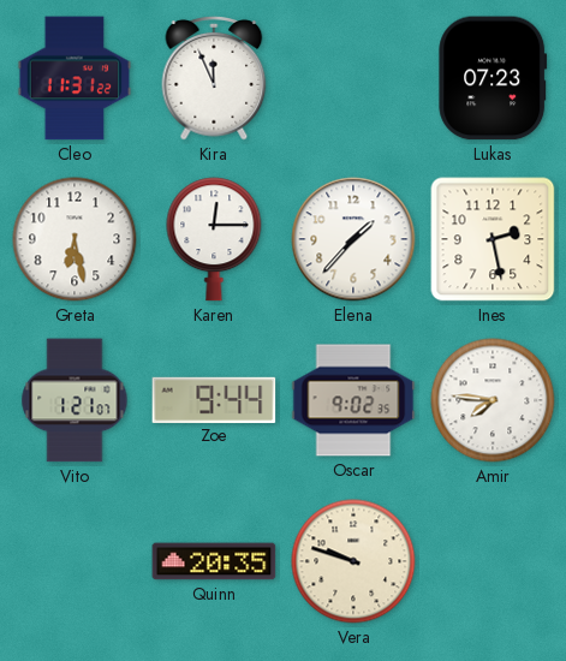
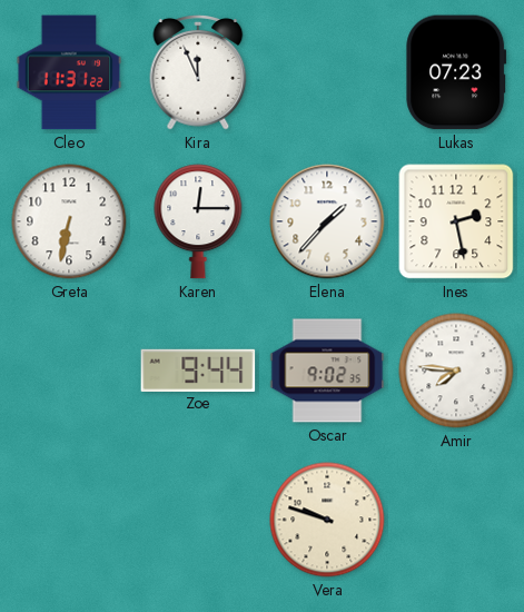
Greta: 6:28 -> 6:32 (69, 221)
Vito: 1:21 -> none (75, 400)
Quinn: 20:35 -> none (214, 561)
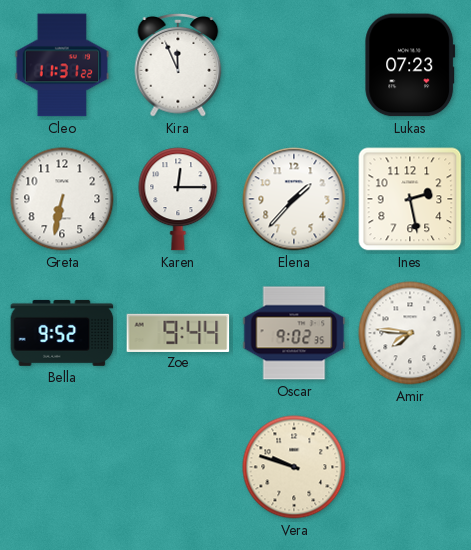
Bella: none -> 9:52 (62, 333)
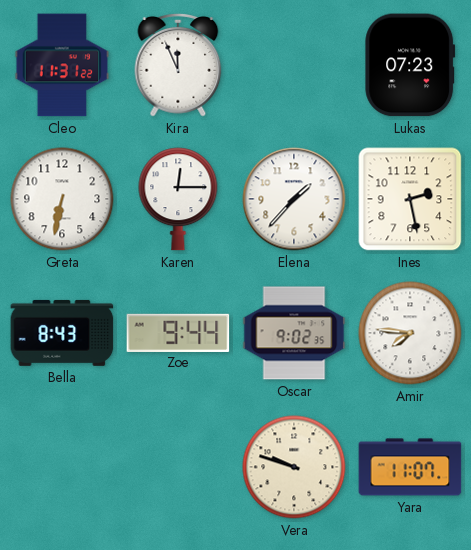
Bella: 9:52 -> 8:43 (62, 333)
Yara: none -> 11:07 (410, 467)
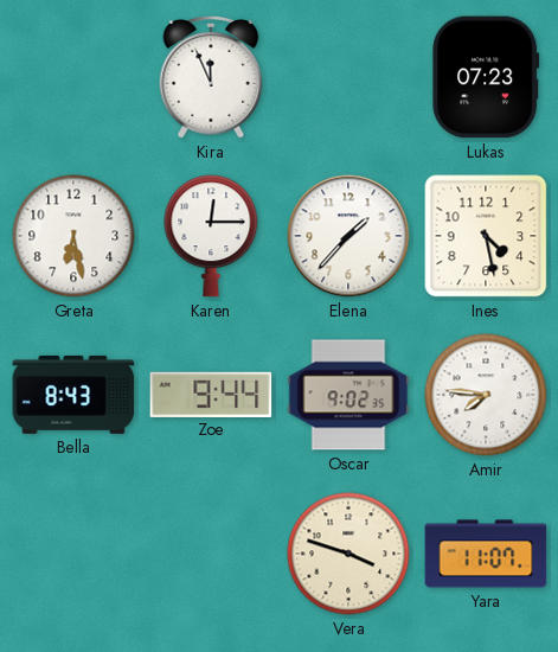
Cleo: 11:31 -> none (62, 65)
Greta: 6:32 -> 6:28 (73, 236)
Ines: 2:28 -> 4:28 (486, 236)
Vera: 9:48 -> 3:48 (348, 554)
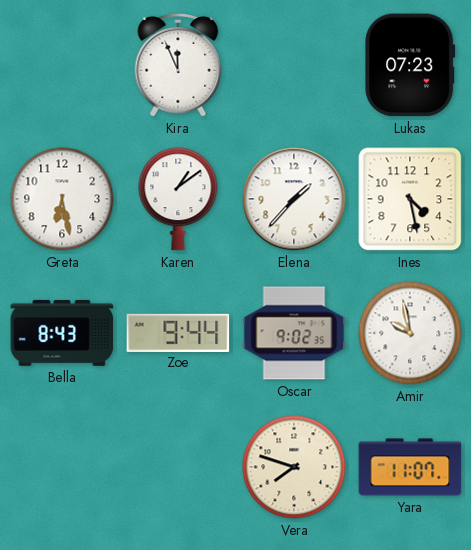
Karen: 12:15 -> 1:09 (178, 199)
Amir: 7:46 -> 9:58 (410, 333)
Vera: 3:48 -> 7:48 (294, 467)
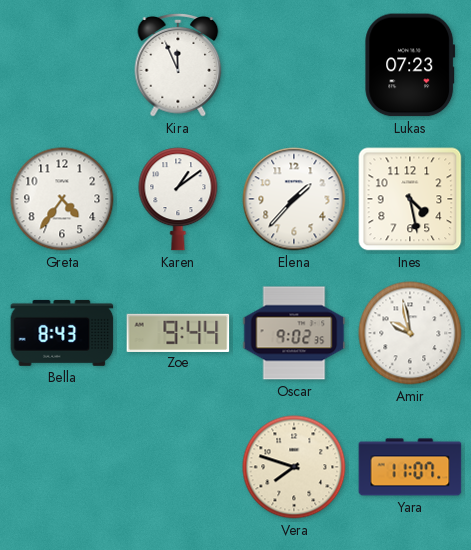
Greta: 6:28 -> 4:36 (62, 199)
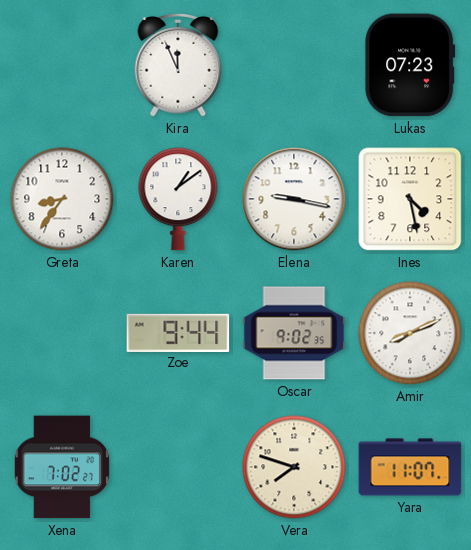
Greta: 4:36 -> 8:36 (62, 199)
Elena: 1:37 -> 9:17 (294, 199)
Bella: 8:43 -> none (62, 333)
Amir: 9:58 -> 8:11 (410, 333)
Xena: none -> 7:02 (62, 467)
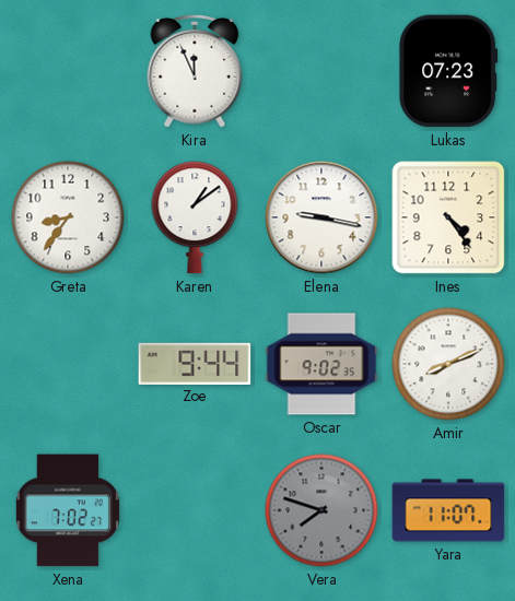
Ines: 4:28 -> 4:24 (448, 217)
Vera dial: cream -> grey (321, 510)
